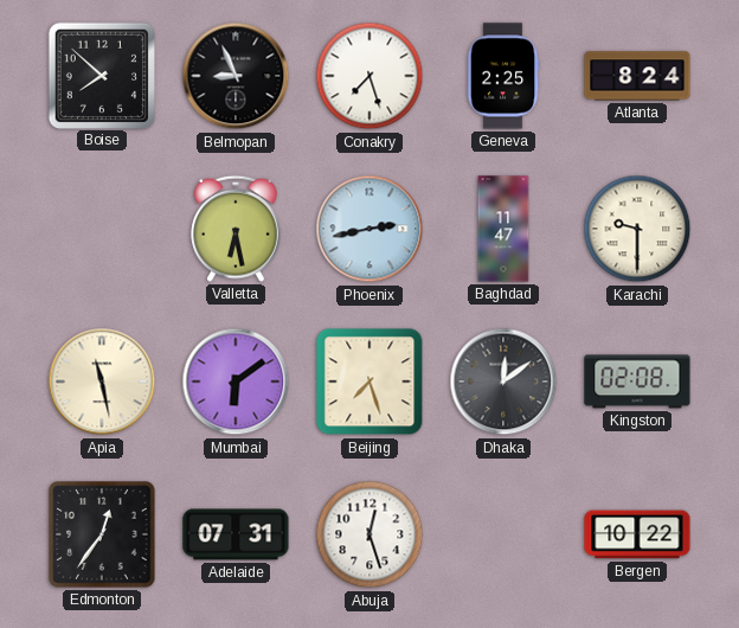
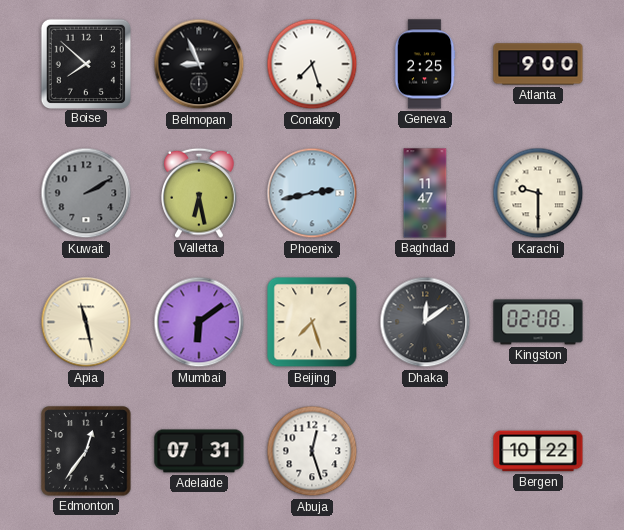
Atlanta: 8:24 -> 9:00 (538, 64)
Kuwait: none -> 2:10 (86, 193)
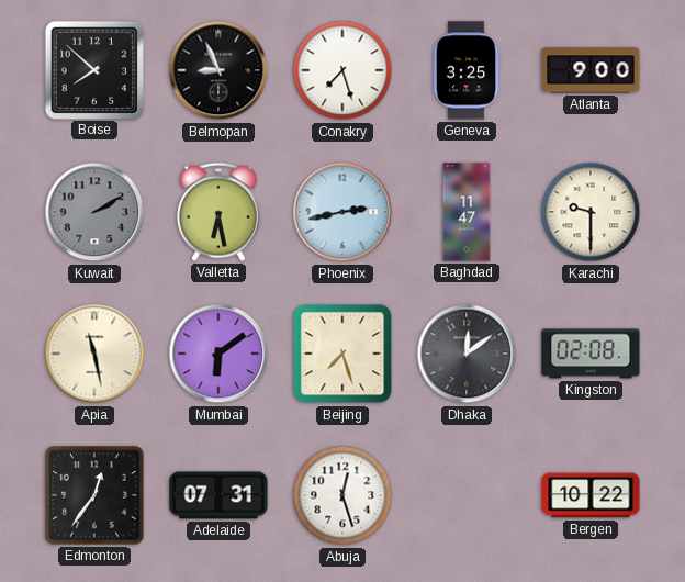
Geneva: 2:25 -> 3:25 (467, 70)
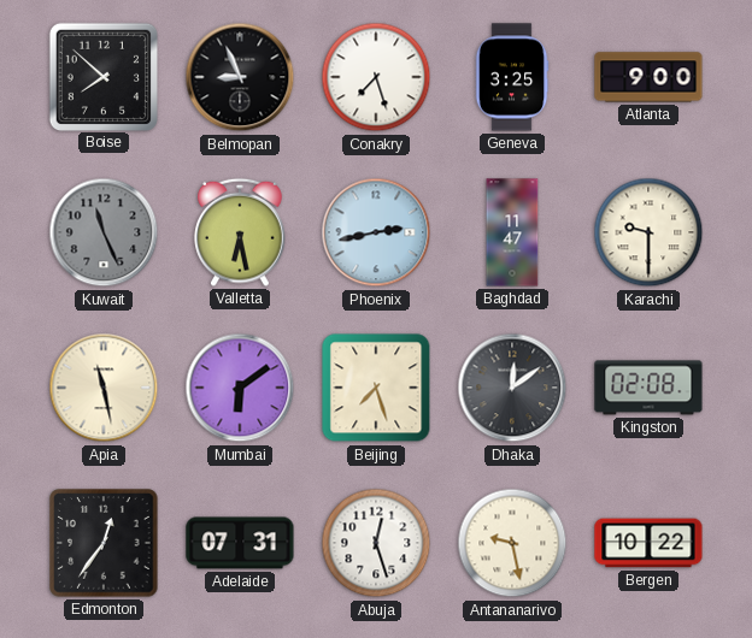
Kuwait: 2:10 -> 11:26 (104, 232)
Antananarivo: none -> 9:28 (512, 543)
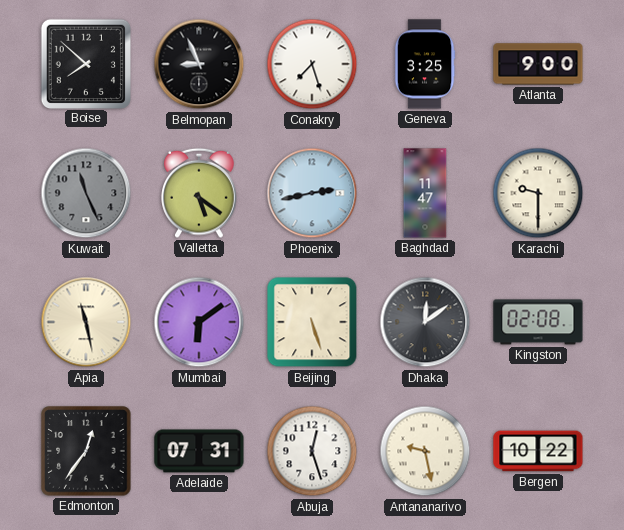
Valletta: 6:28 -> 5:21 (199, 193)
Beijing: 7:27 -> 5:27 (312, 322)
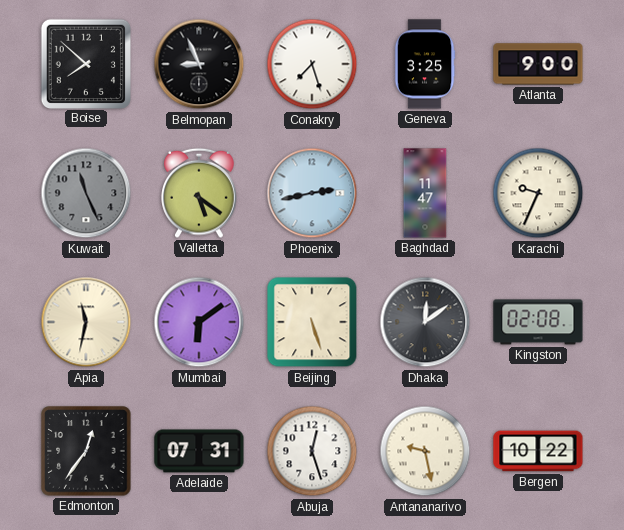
Karachi: 9:30 -> 9:34 (538, 193)
Apia: 11:28 -> 11:32 (86, 322)
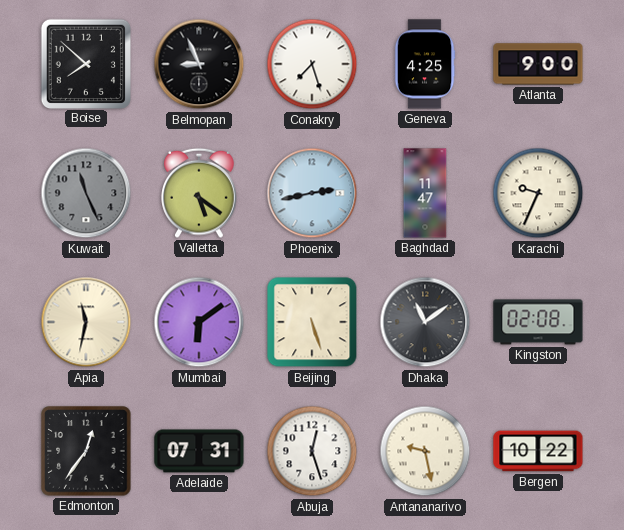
Geneva: 3:25 -> 4:25 (425, 64)
Dhaka: 12:09 -> 11:09 (425, 322)
